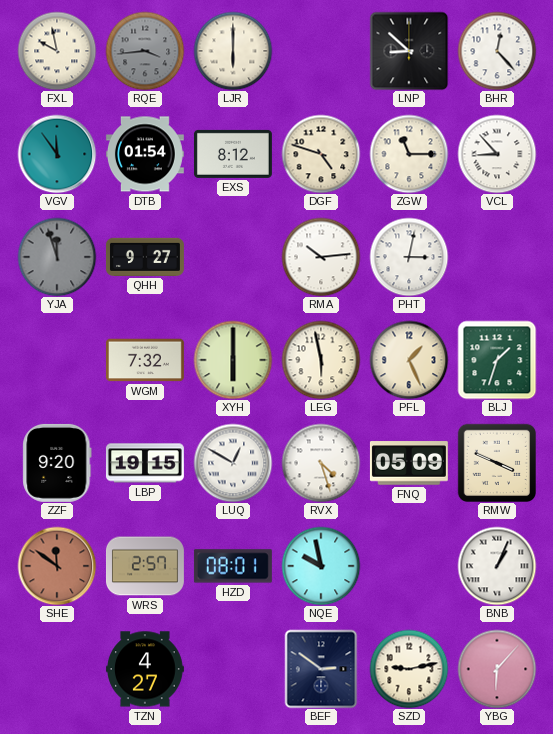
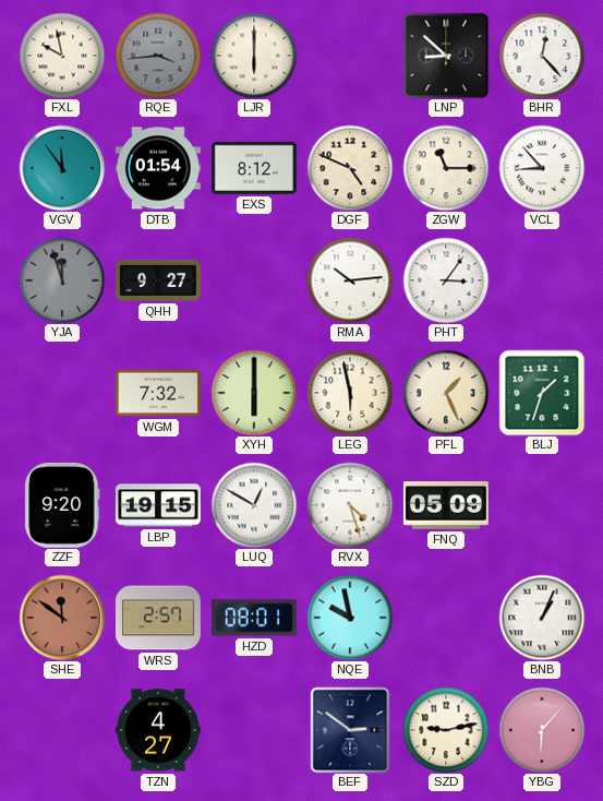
DGF: 4:48 -> 4:49 (350, 168)
PHT: 3:02 -> 3:06 (446, 280)
RMW: 3:49 -> none (496, 462)
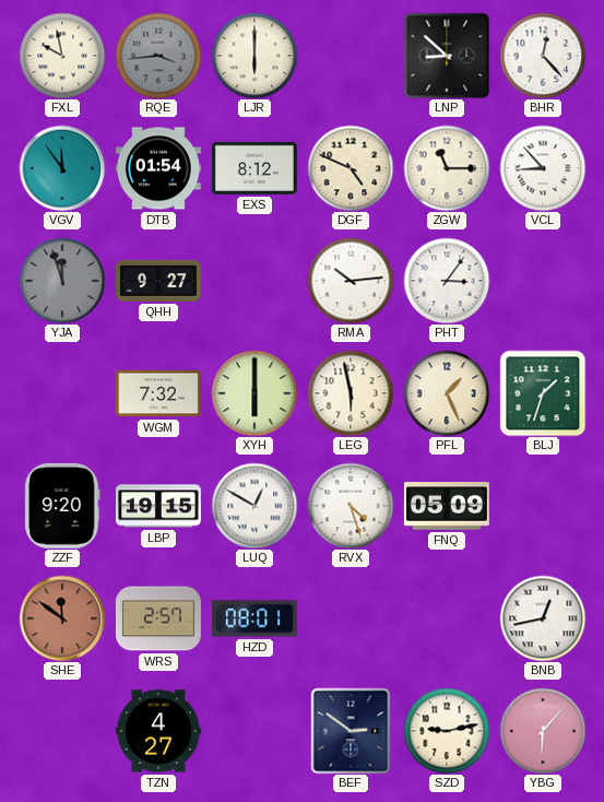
NQE: 9:58 -> none (350, 618)
BNB: 1:04 -> 12:43 (543, 618)
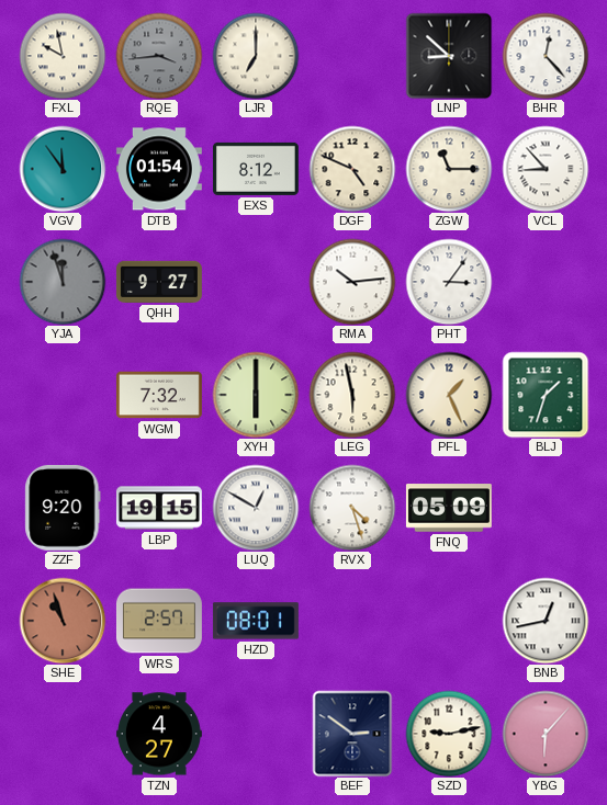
LJR: 6:00 -> 7:00 (256, 56)
SHE: 11:51 -> 10:57 (63, 621)
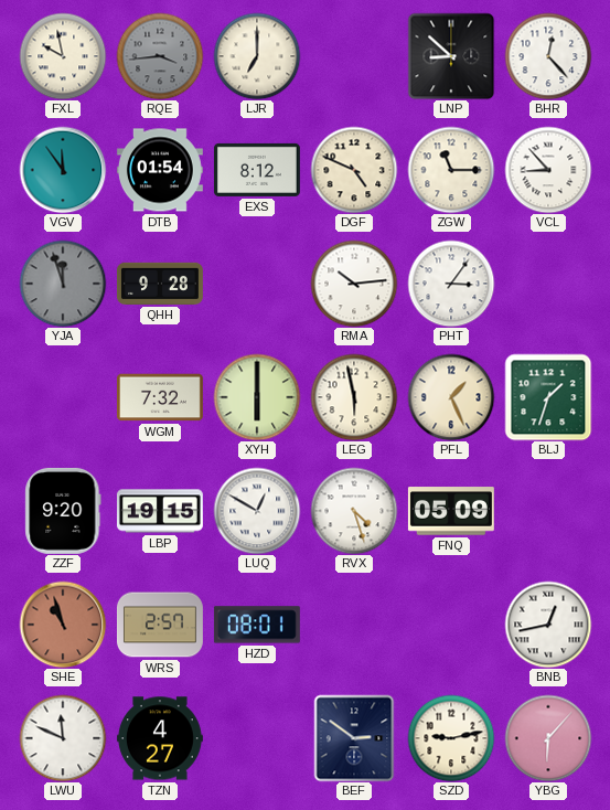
QHH: 9:27 -> 9:28 (160, 284)
LWU: none -> 11:49 (63, 738)
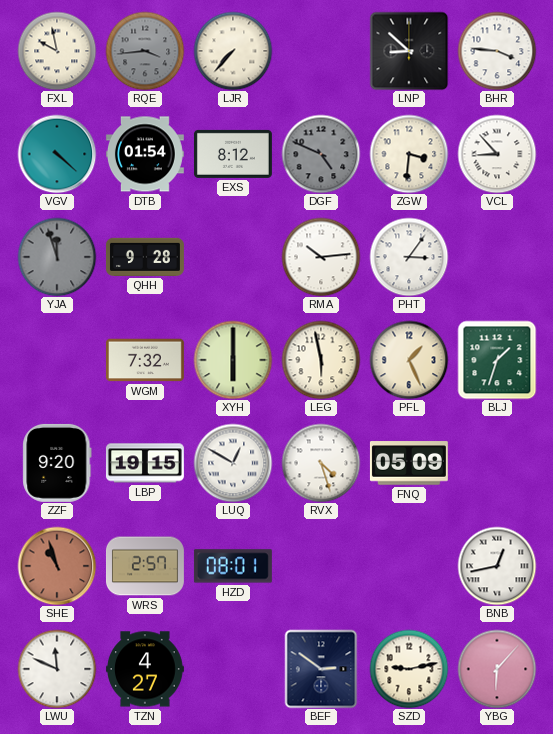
LJR: 7:00 -> 7:37 (233, 51)
BHR: 12:23 -> 3:46 (497, 51)
VGV: 11:54 -> 4:22 (57, 154)
DGF dial: cream -> grey (321, 154)
ZGW: 11:15 -> 3:31 (409, 154)
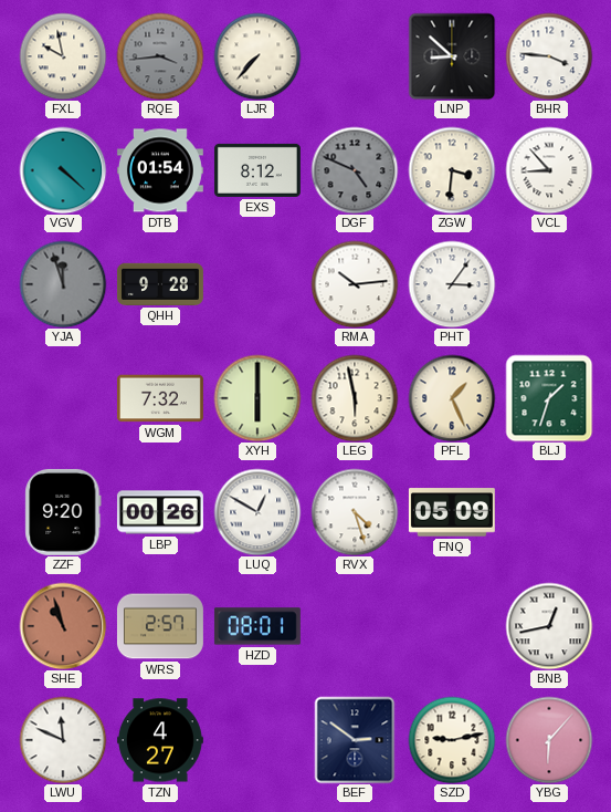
LBP: 19:15 -> 00:26 (160, 512)
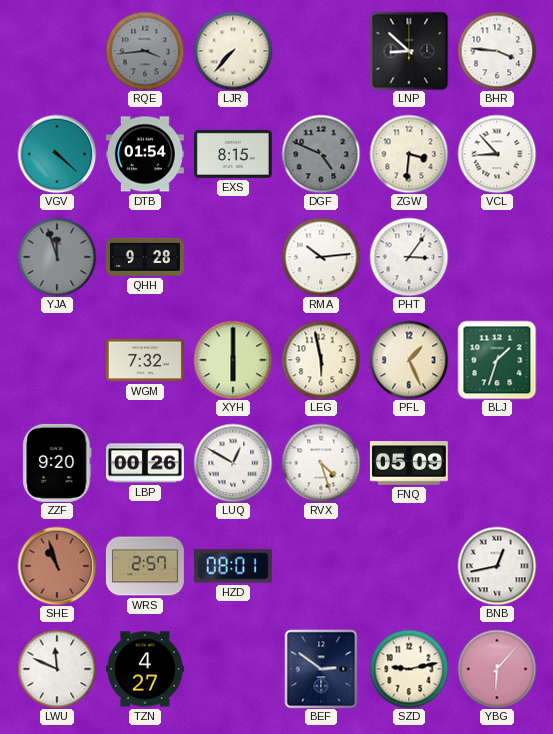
FXL: 9:58 -> none (63, 56)
EXS: 8:12 -> 8:15 (233, 154)
